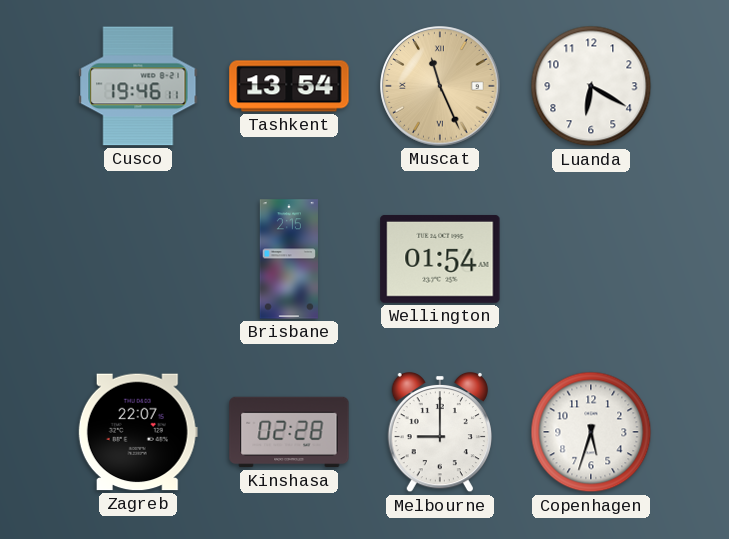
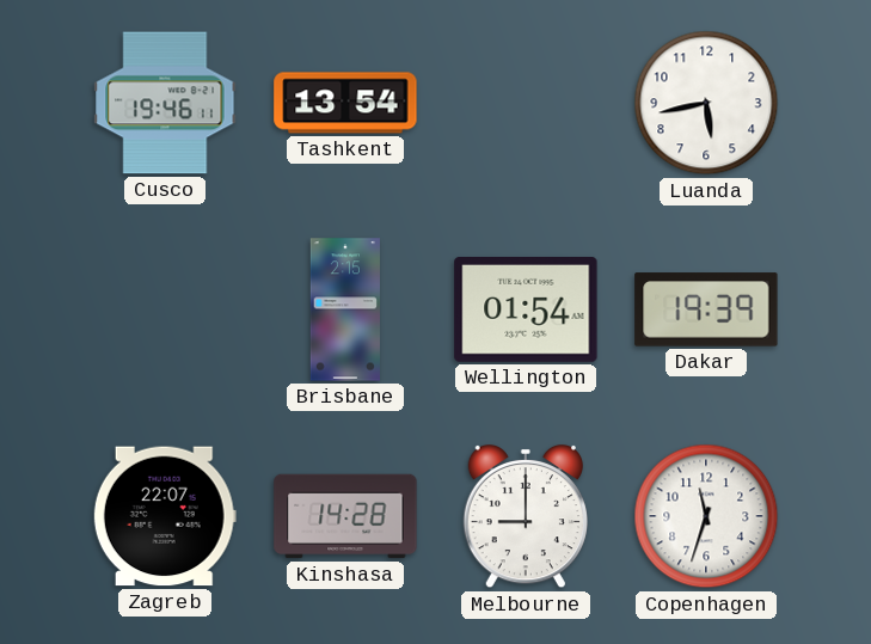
Muscat: 11:26 -> none (440, 86)
Luanda: 6:20 -> 5:43 (706, 103)
Dakar: none -> 19:39 (706, 309)
Kinshasa: 02:28 -> 14:28 (345, 516)
Copenhagen: 5:33 -> 11:33 (706, 516)
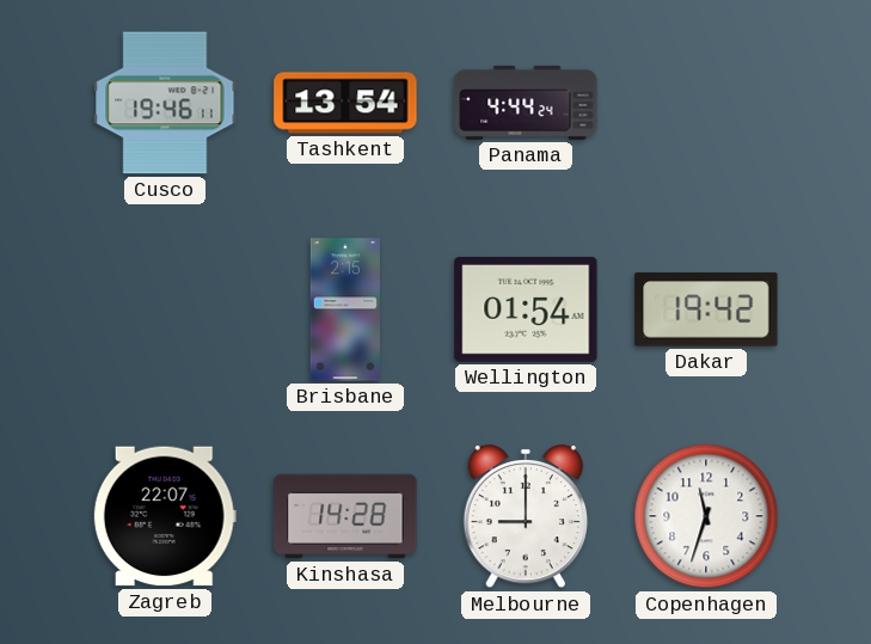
Panama: none -> 4:44 (526, 103)
Luanda: 5:43 -> none (706, 103)
Dakar: 19:39 -> 19:42 (706, 309)
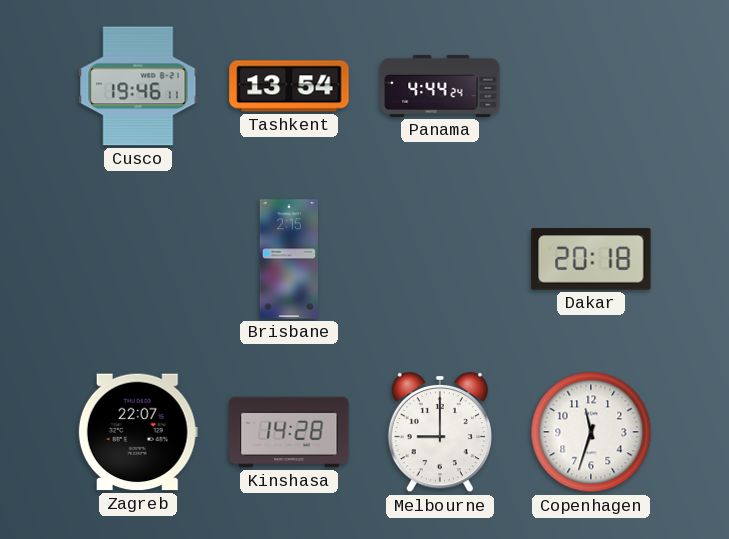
Wellington: 01:54 -> none (526, 309)
Dakar: 19:42 -> 20:18 (591, 259)
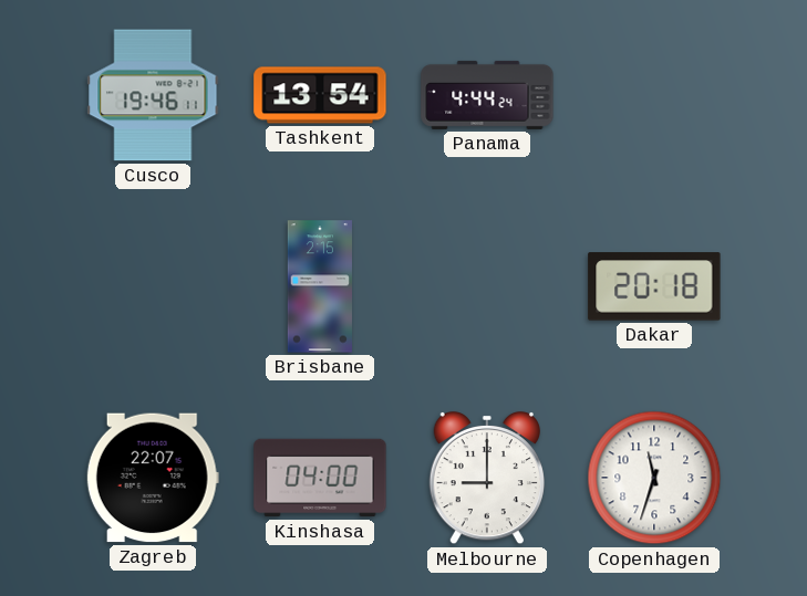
Kinshasa: 14:28 -> 04:00 (320, 478)
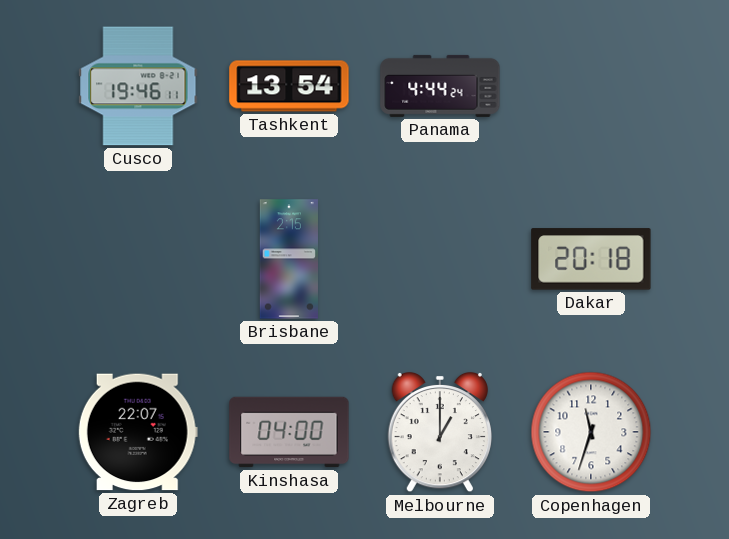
Melbourne: 9:00 -> 1:00 (440, 432)
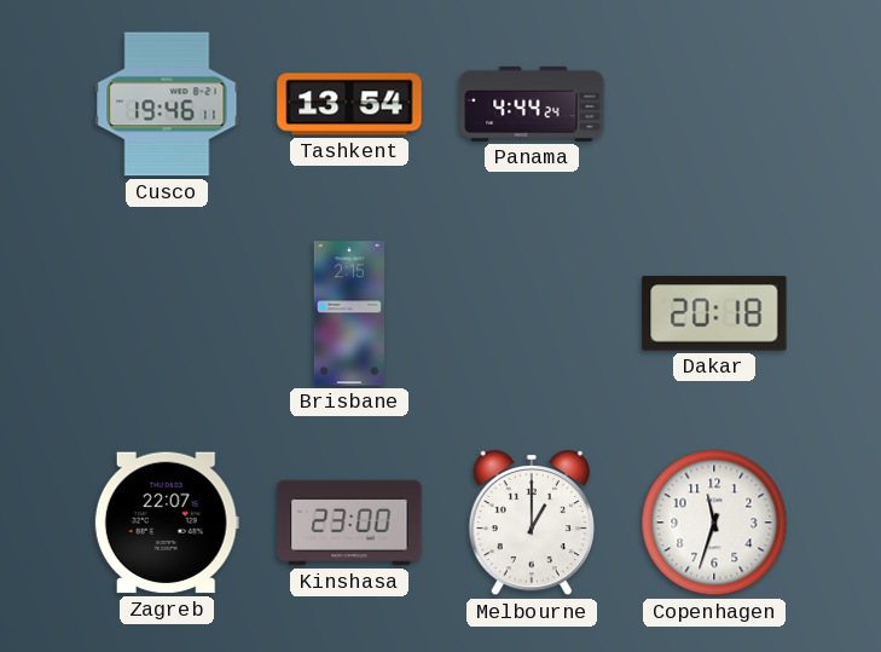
Kinshasa: 04:00 -> 23:00 (349, 523)
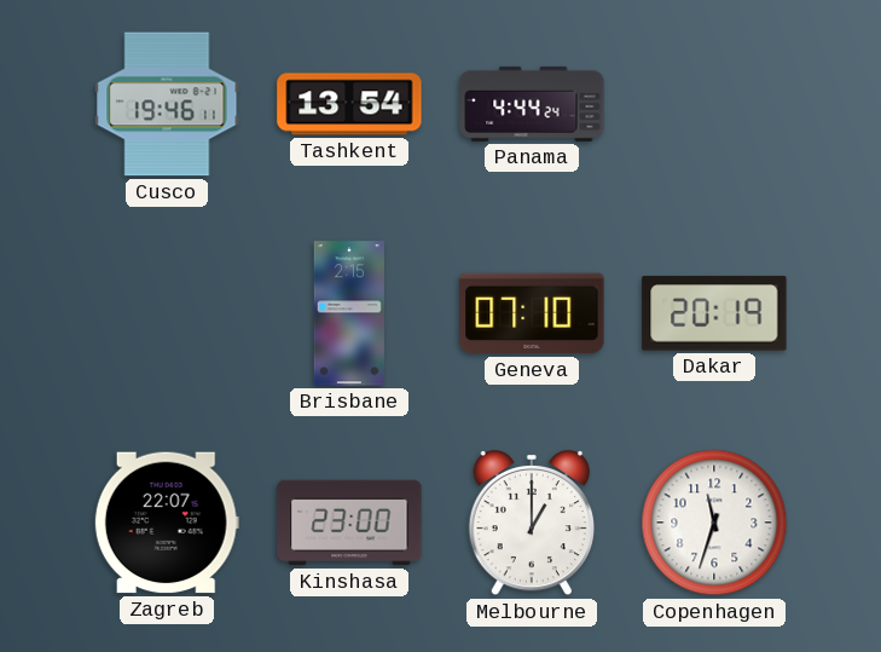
Geneva: none -> 07:10 (532, 313)
Dakar: 20:18 -> 20:19 (714, 313)
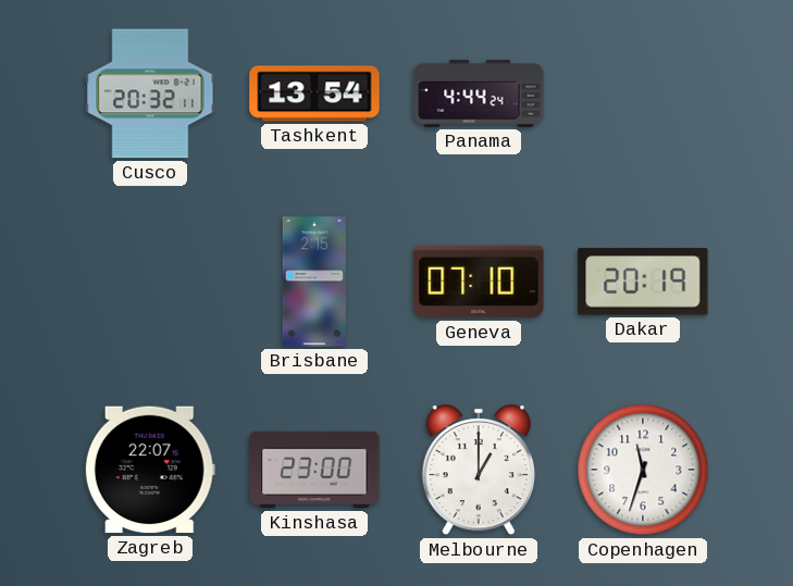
Cusco: 19:46 -> 20:32 (150, 93)
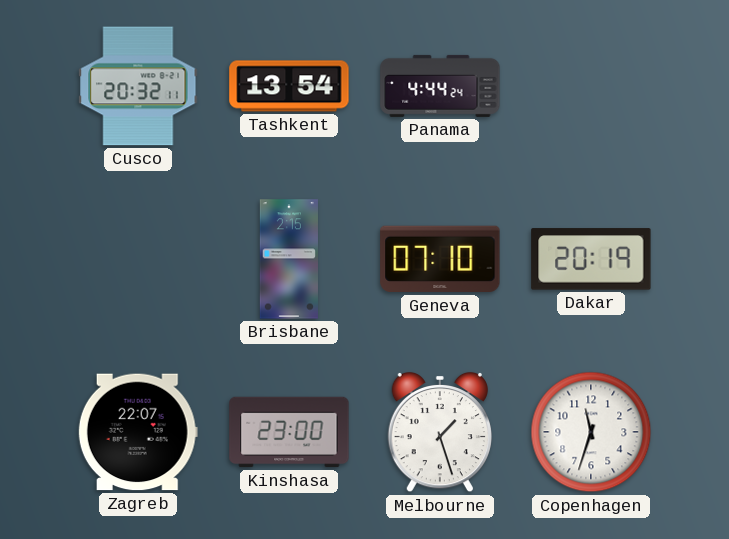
Melbourne: 1:00 -> 1:27 (440, 432)
